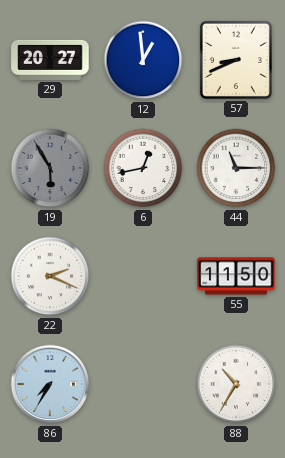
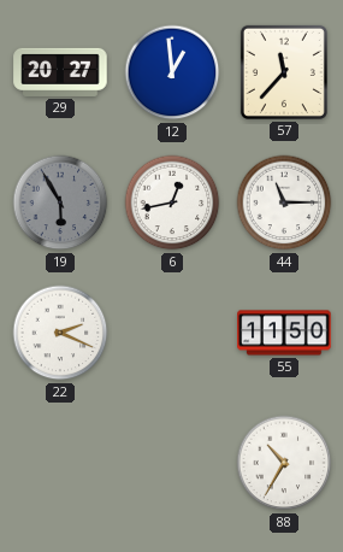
57: 8:41 -> 11:37 (284, 72)
86: 7:35 -> none (50, 384)
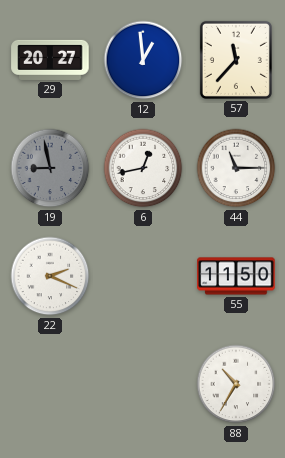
19: 5:55 -> 8:58 (50, 168)
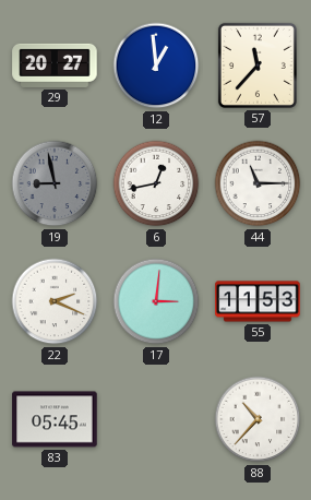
17: none -> 3:01 (156, 301)
55: 11:50 -> 11:53 (258, 301)
83: none -> 05:45 (55, 419)
88: 10:35 -> 10:37 (258, 419)
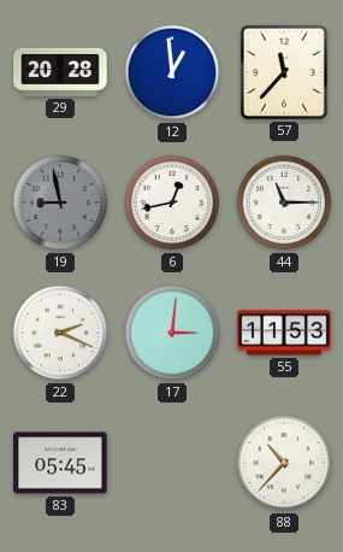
29: 20:27 -> 20:28 (60, 72)
